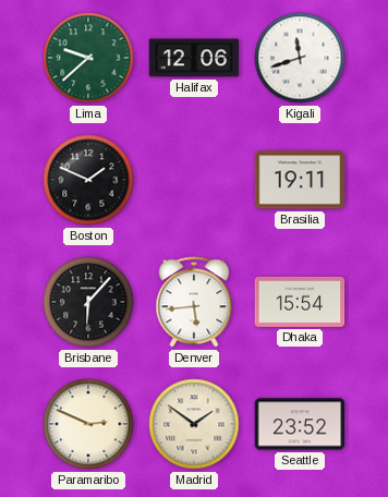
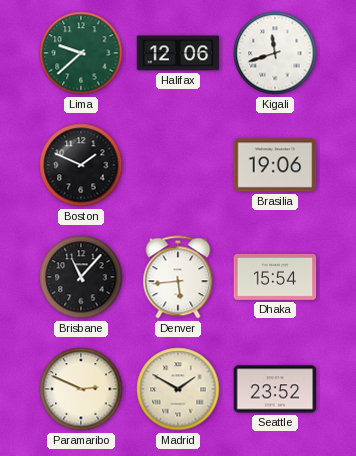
Brasilia: 19:11 -> 19:06 (275, 165)
Brisbane: 6:07 -> 11:07 (81, 277)
Madrid: 1:51 -> 1:50 (178, 389)
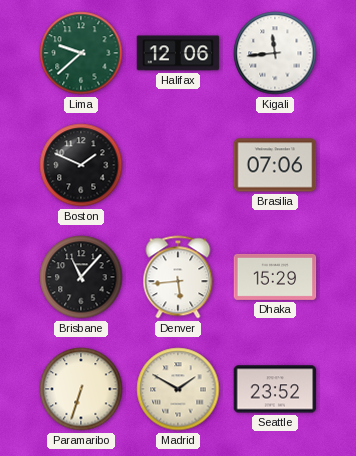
Kigali: 11:42 -> 11:44 (275, 53)
Brasilia: 19:06 -> 07:06 (275, 165)
Dhaka: 15:54 -> 15:29 (275, 277)
Paramaribo: 2:49 -> 6:33 (81, 389)
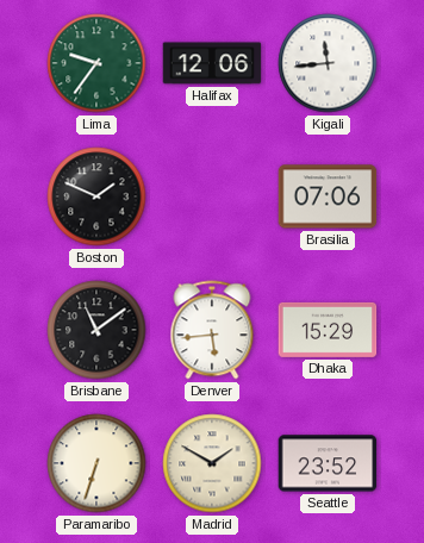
Lima: 9:38 -> 9:36 (96, 63)
Brisbane: 11:07 -> 11:09 (96, 330)
